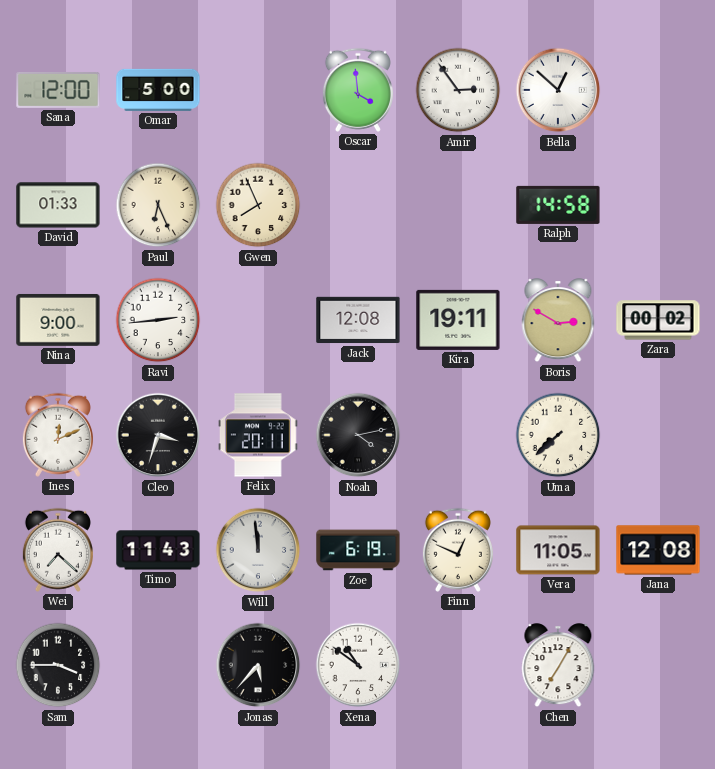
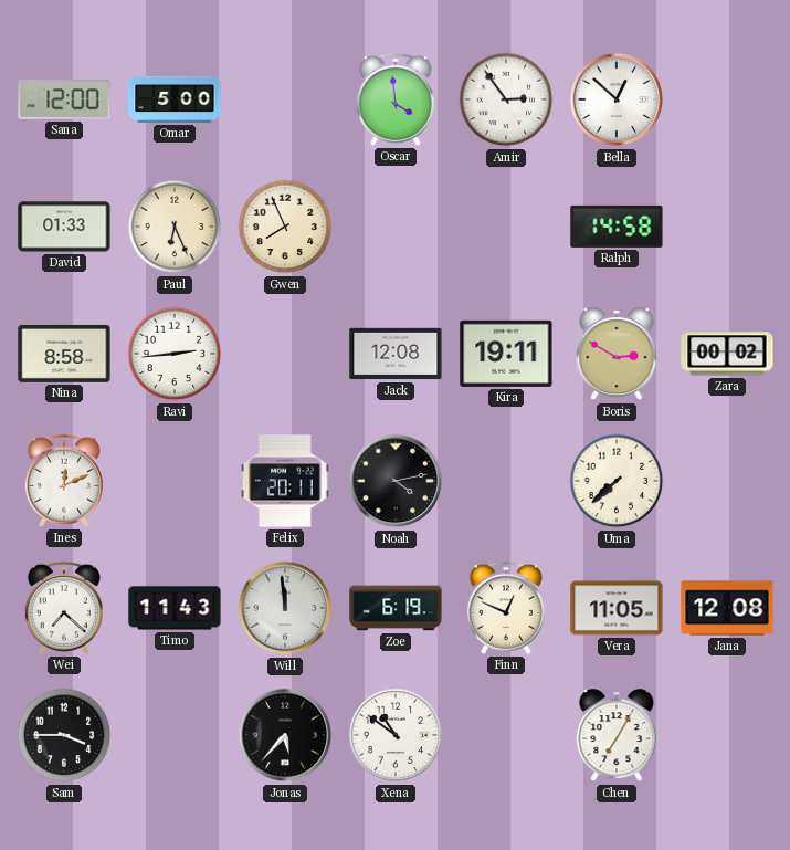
Nina: 9:00 -> 8:58 (64, 354)
Cleo: 3:33 -> none (158, 435)
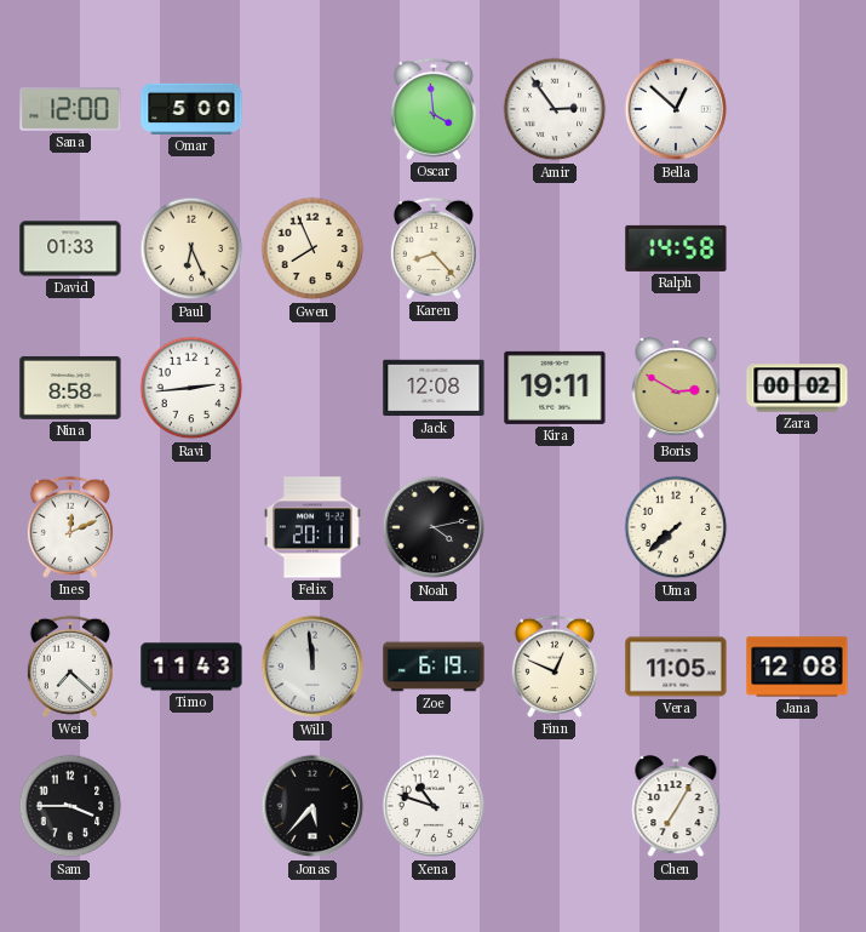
Karen: none -> 8:23 (434, 248)
Xena: 10:51 -> 10:48 (434, 806)
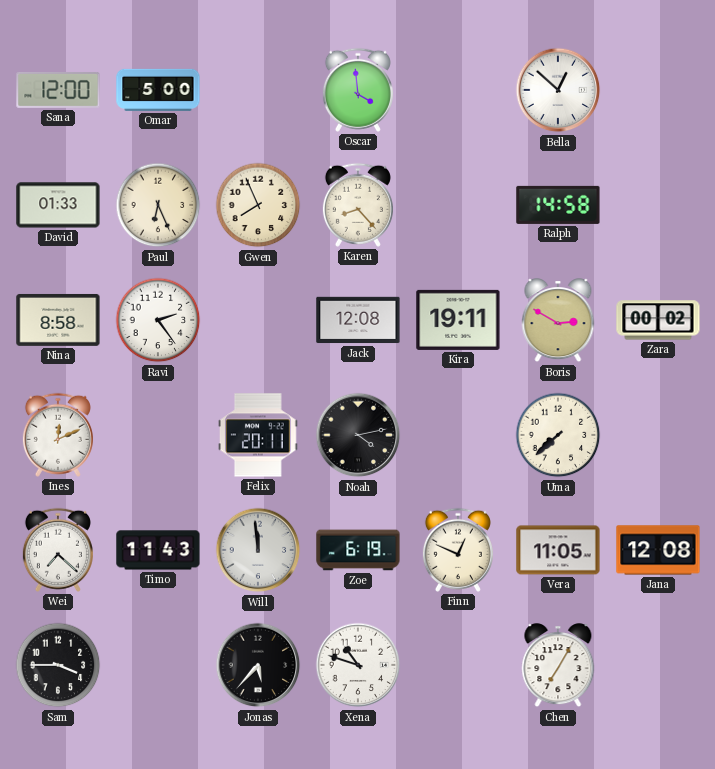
Amir: 2:54 -> none (555, 109)
Ravi: 2:44 -> 2:24 (158, 320)
